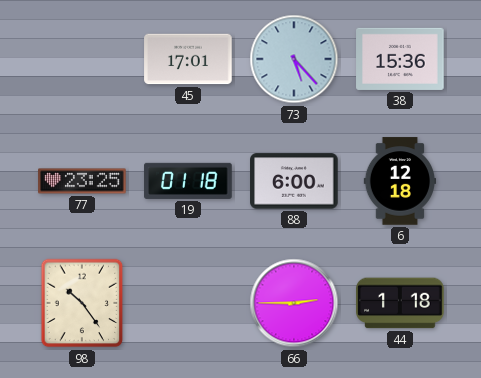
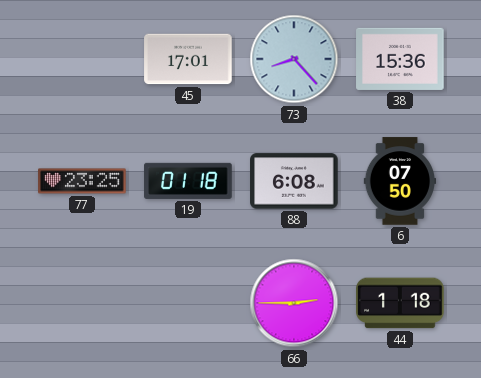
73: 5:23 -> 8:23 (294, 59)
88: 6:00 -> 6:08 (294, 181)
6: 12:18 -> 07:50 (399, 181)
98: 10:24 -> none (82, 303)
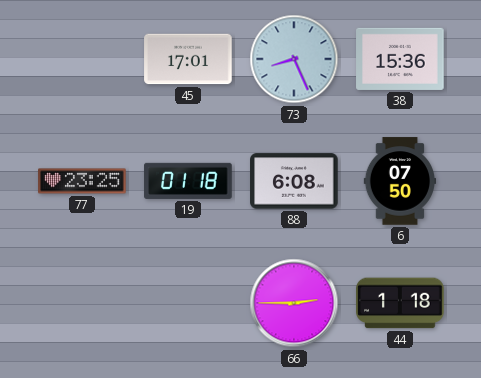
73: 8:23 -> 8:26 (294, 59)
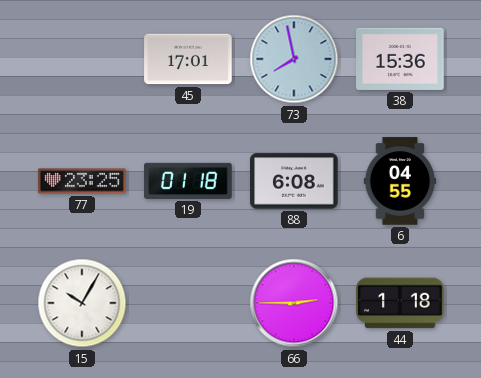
73: 8:26 -> 7:58 (294, 59)
6: 07:50 -> 04:55 (399, 181)
15: none -> 10:05 (82, 303)
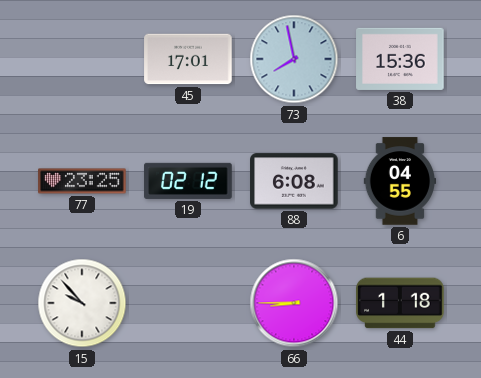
19: 01:18 -> 02:12 (188, 181)
15: 10:05 -> 9:53 (82, 303)
66: 2:45 -> 8:45 (294, 303)
